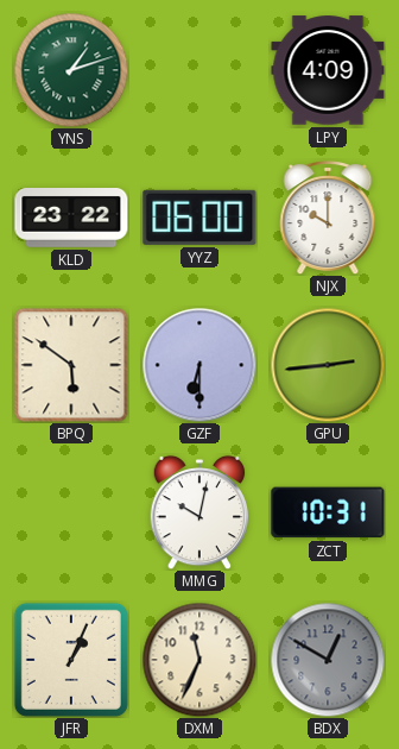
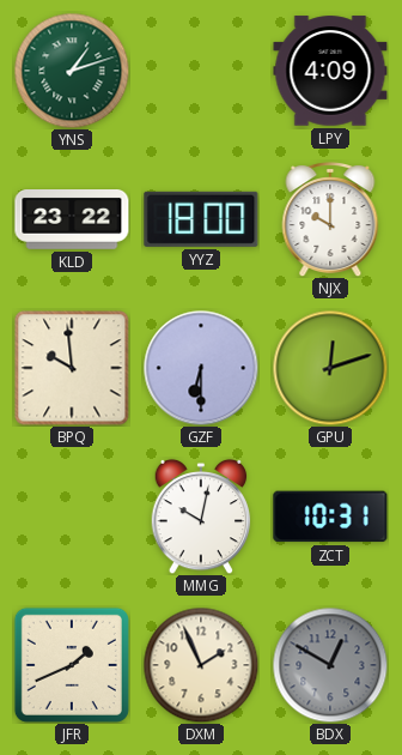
YYZ: 06:00 -> 18:00 (201, 219)
BPQ: 5:51 -> 9:59 (72, 368)
GPU: 2:44 -> 12:12 (330, 368)
JFR: 1:04 -> 1:41 (72, 665)
DXM: 11:34 -> 1:56 (201, 665)
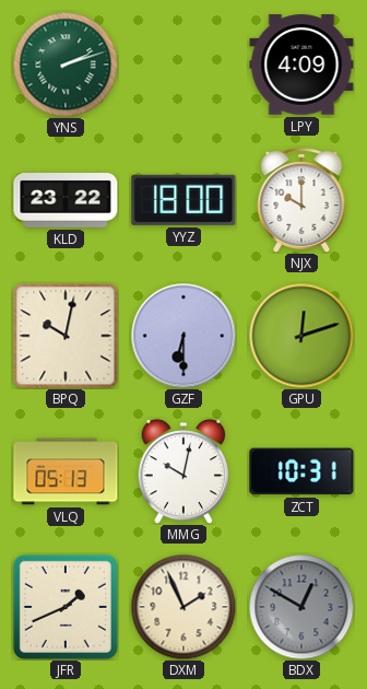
YNS: 1:12 -> 2:12 (66, 65)
BPQ: 9:59 -> 10:02 (66, 336)
VLQ: none -> 05:13 (66, 471)
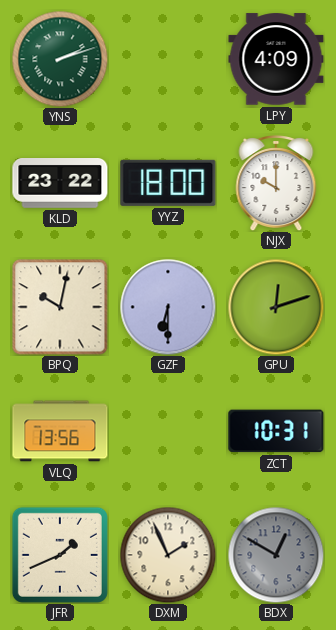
VLQ: 05:13 -> 13:56 (60, 431)
MMG: 10:02 -> none (183, 471)
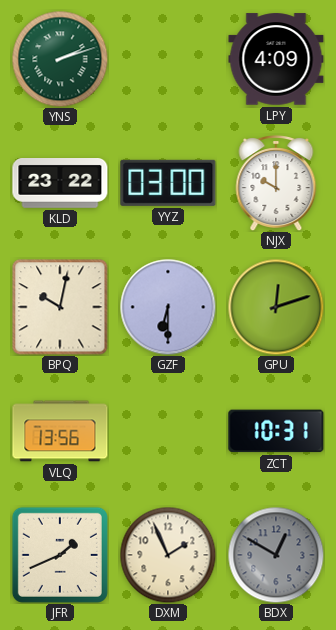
YYZ: 18:00 -> 03:00 (168, 183)
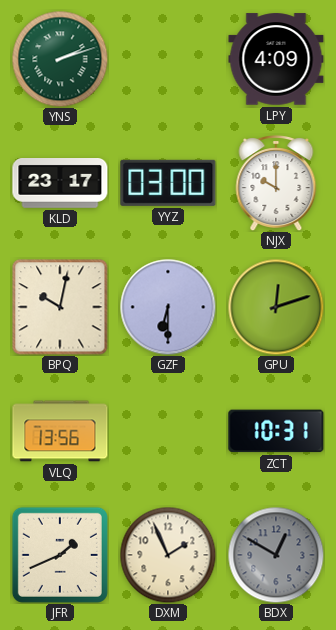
KLD: 23:22 -> 23:17 (60, 184)
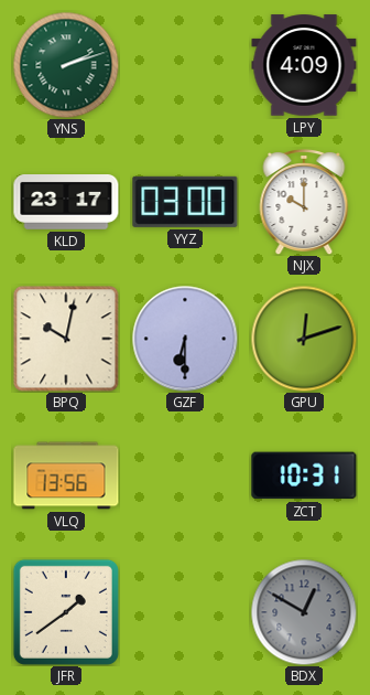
JFR: 1:41 -> 1:39 (66, 612)
DXM: 1:56 -> none (168, 555)
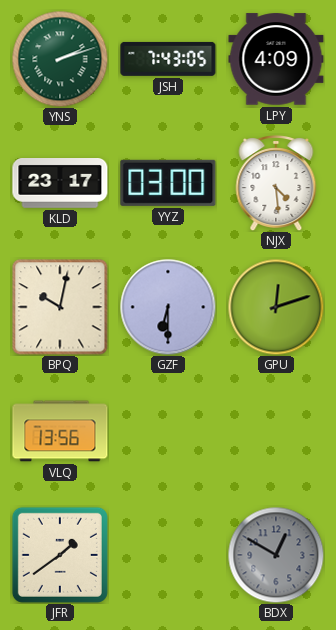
JSH: none -> 7:43 (168, 59)
NJX: 10:00 -> 4:29 (276, 184)
ZCT: 10:31 -> none (304, 475)
